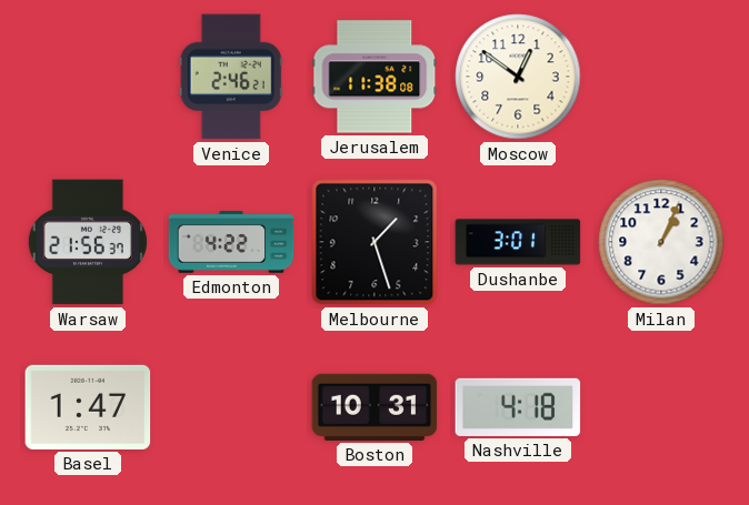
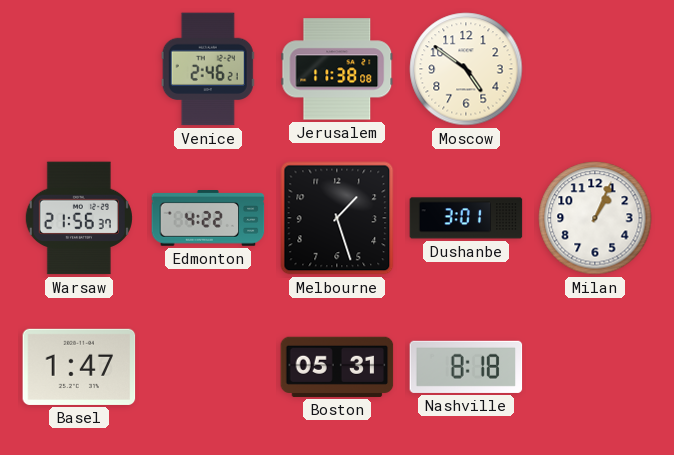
Moscow: 12:51 -> 4:51 (466, 69)
Boston: 10:31 -> 05:31 (337, 367)
Nashville: 4:18 -> 8:18 (466, 367)
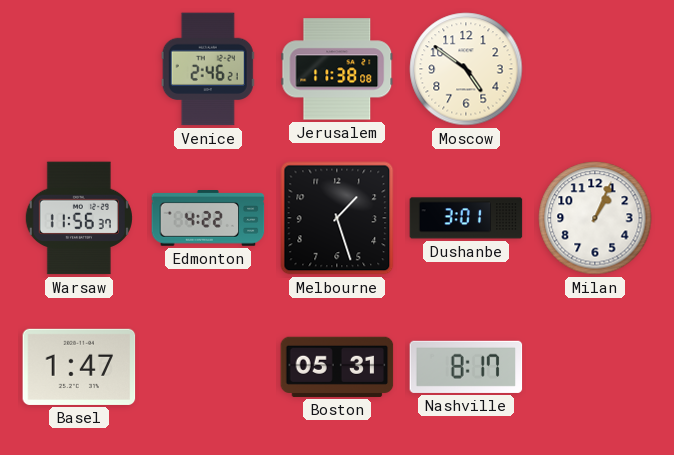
Warsaw: 21:56 -> 11:56 (79, 218)
Nashville: 8:18 -> 8:17 (466, 367)
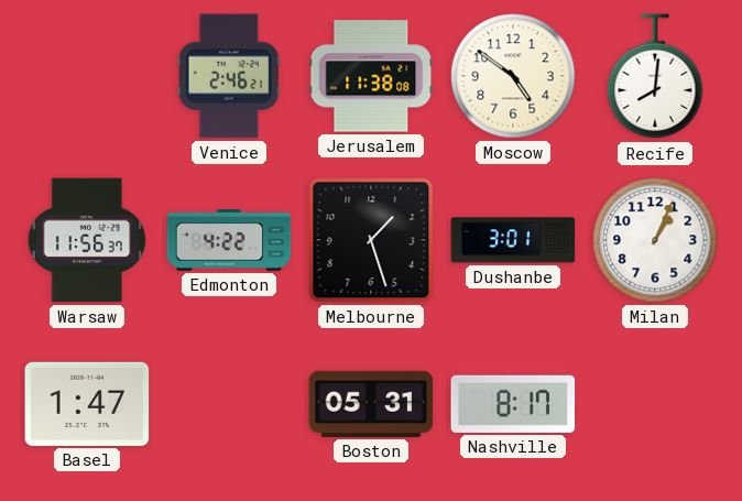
Recife: none -> 8:01 (655, 77)
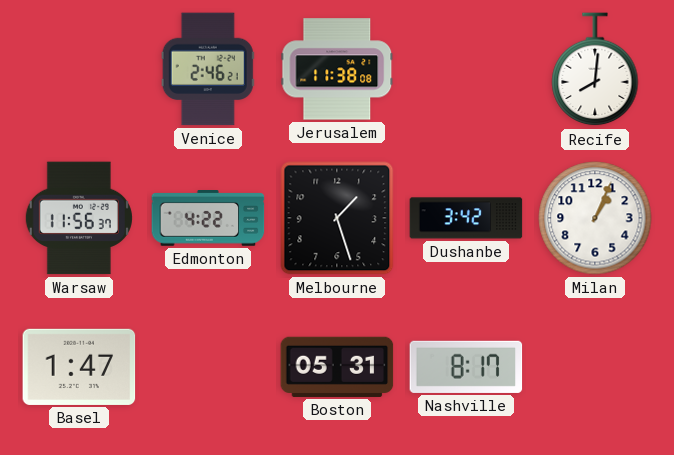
Moscow: 4:51 -> none (513, 76)
Dushanbe: 3:01 -> 3:42 (466, 218)
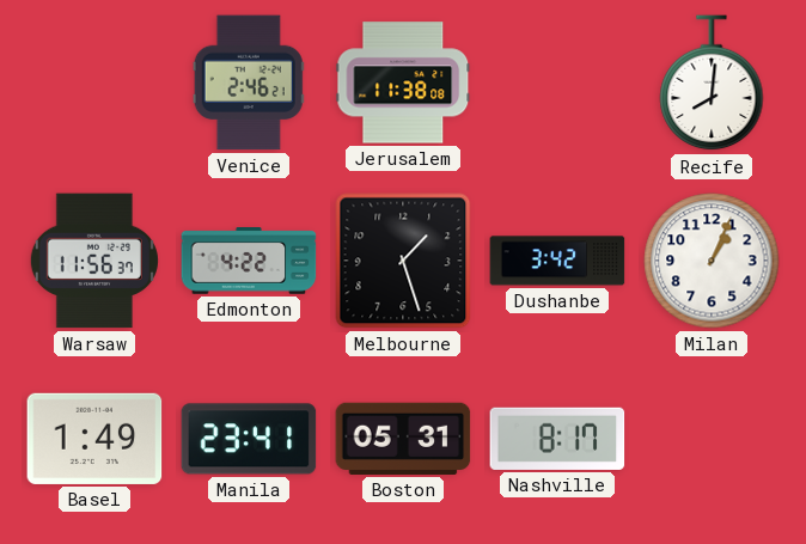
Basel: 1:47 -> 1:49 (94, 439)
Manila: none -> 23:41 (249, 439)
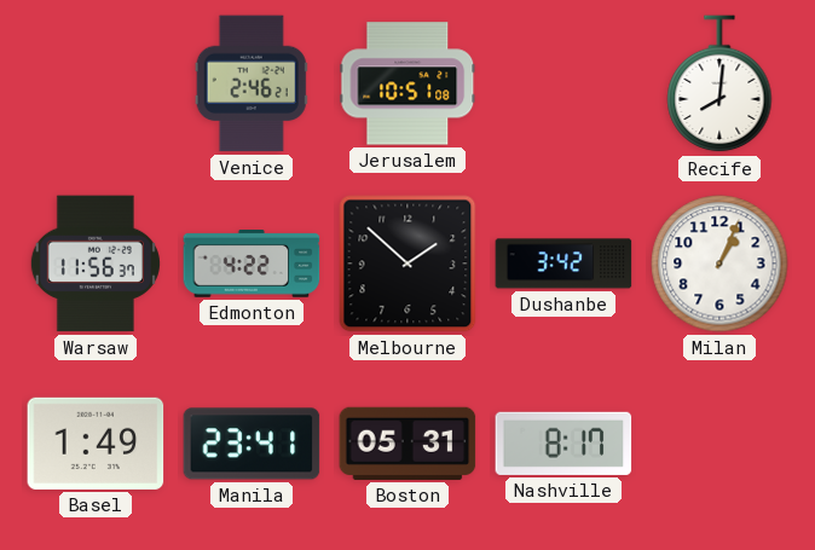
Jerusalem: 11:38 -> 10:51 (407, 83)
Melbourne: 1:27 -> 1:52 (407, 264)
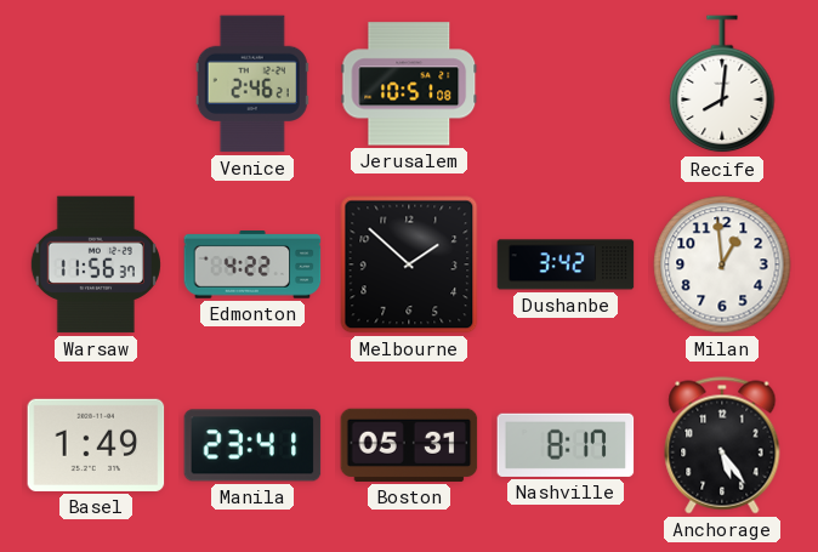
Milan: 1:04 -> 12:59 (722, 264)
Anchorage: none -> 5:24 (722, 445)
